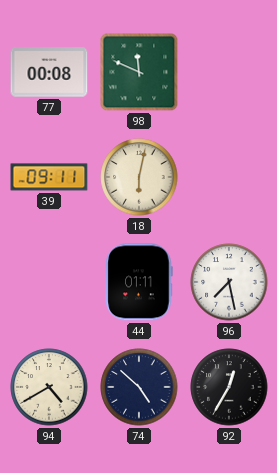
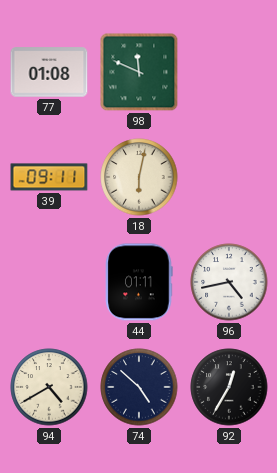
77: 00:08 -> 01:08 (49, 72)
96: 7:28 -> 4:43 (229, 282)
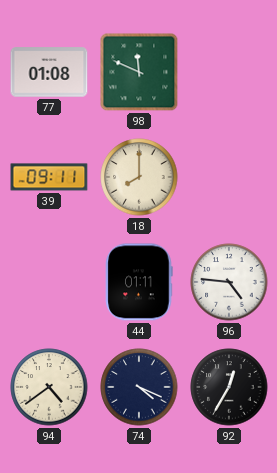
18: 6:02 -> 8:00 (139, 177)
96: 4:43 -> 4:46 (229, 282)
94: 4:40 -> 4:39 (49, 387)
74: 4:52 -> 4:19 (139, 387)
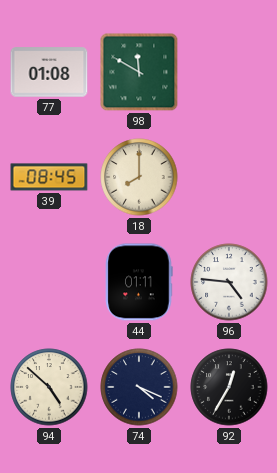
98: 11:49 -> 11:50 (139, 72)
39: 09:11 -> 08:45 (49, 177)
94: 4:39 -> 4:52 (49, 387)
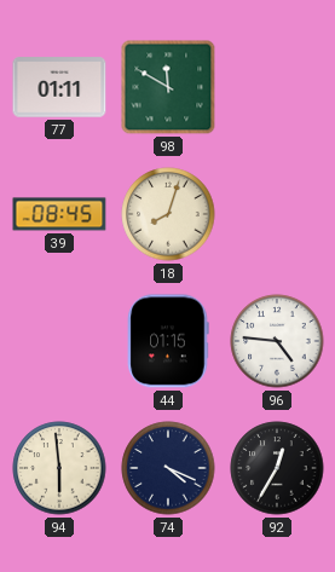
77: 01:08 -> 01:11 (59, 87)
18: 8:00 -> 8:03 (168, 214)
44: 01:11 -> 01:15 (168, 341)
94: 4:52 -> 5:59 (59, 468)
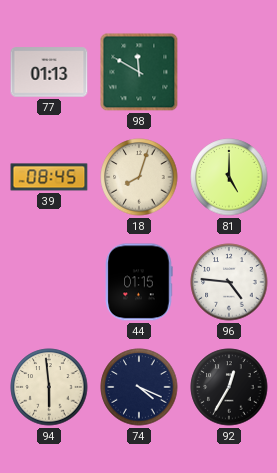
77: 01:11 -> 01:13 (49, 72)
81: none -> 5:00 (229, 177)
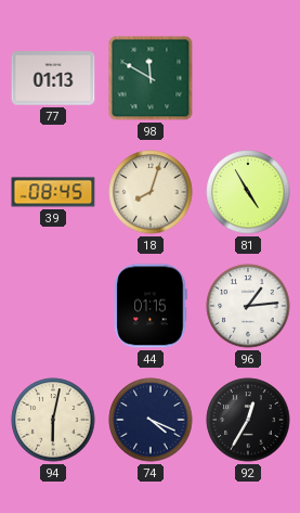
81: 5:00 -> 4:55 (248, 192)
96: 4:46 -> 1:14 (248, 306)
94: 5:59 -> 6:02 (53, 420)
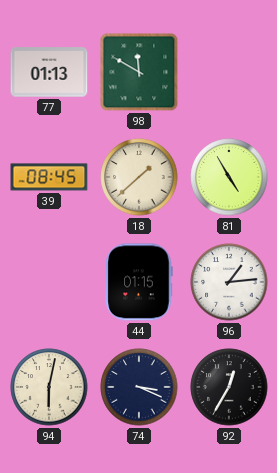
18: 8:03 -> 1:38 (139, 177)
74: 4:19 -> 3:19 (139, 387)
